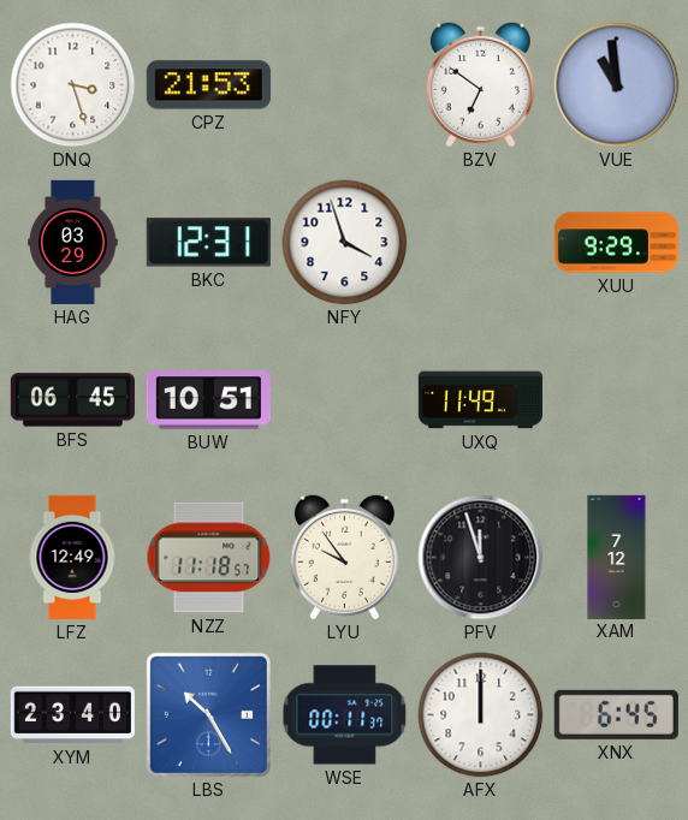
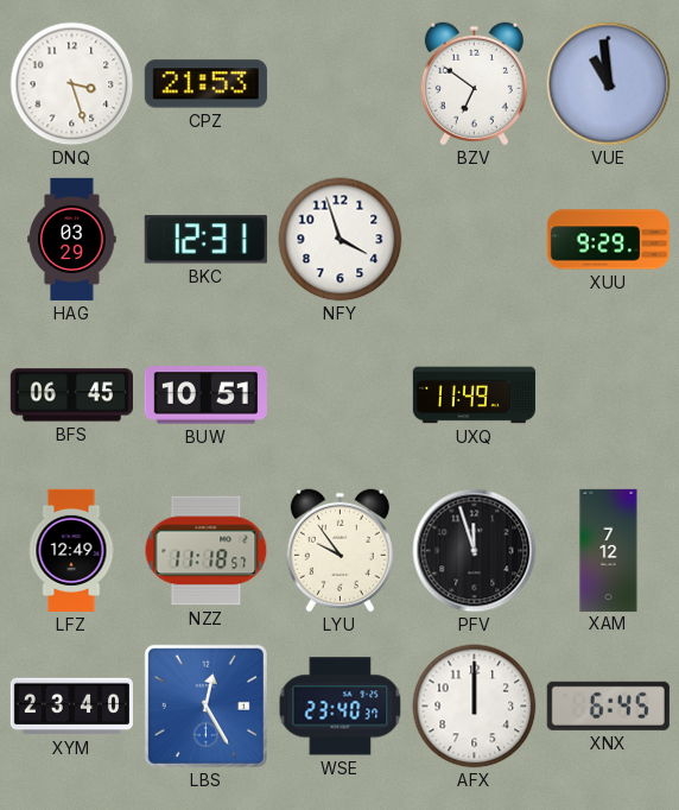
LBS: 10:25 -> 12:25 (205, 705)
WSE: 00:11 -> 23:40 (341, 707)
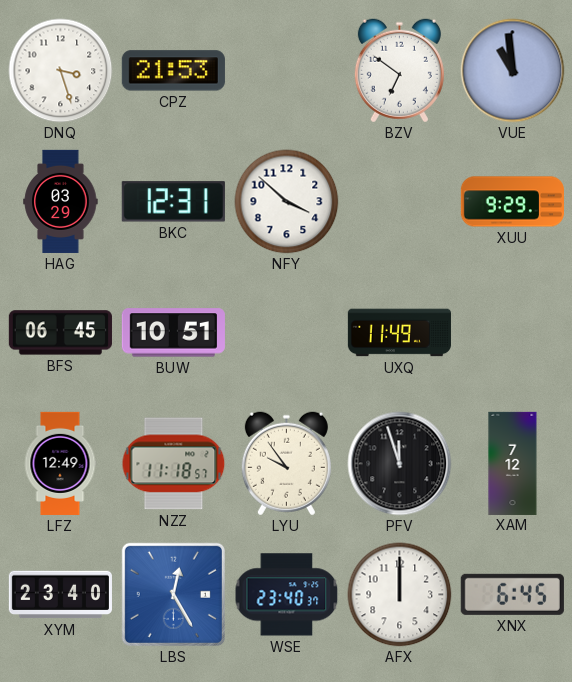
NFY: 3:57 -> 3:52 (287, 202)
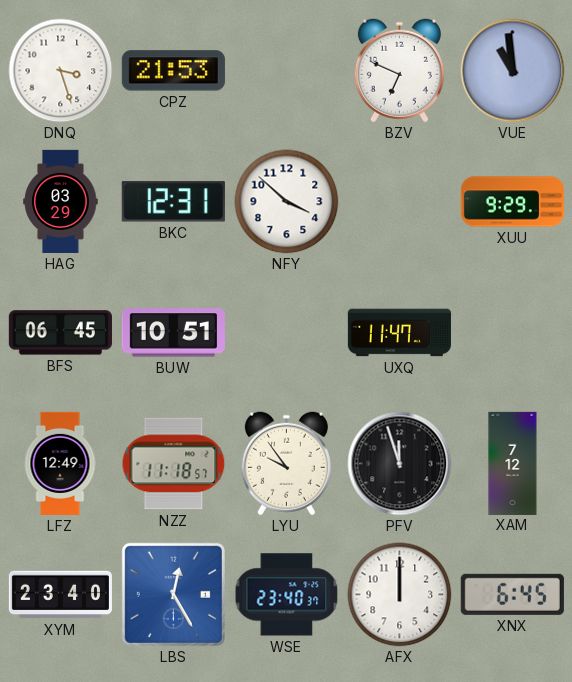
BZV: 6:51 -> 6:49 (399, 71)
UXQ: 11:49 -> 11:47 (399, 333)
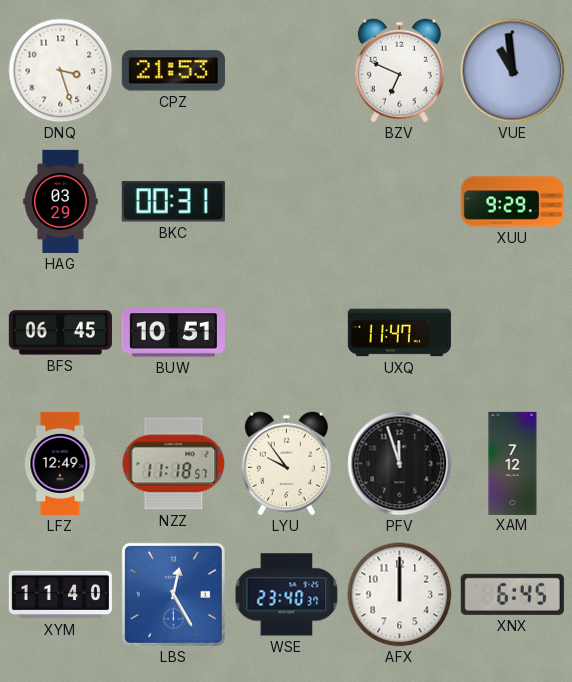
BKC: 12:31 -> 00:31 (173, 202)
NFY: 3:52 -> none (287, 202)
XYM: 23:40 -> 11:40 (60, 595)
